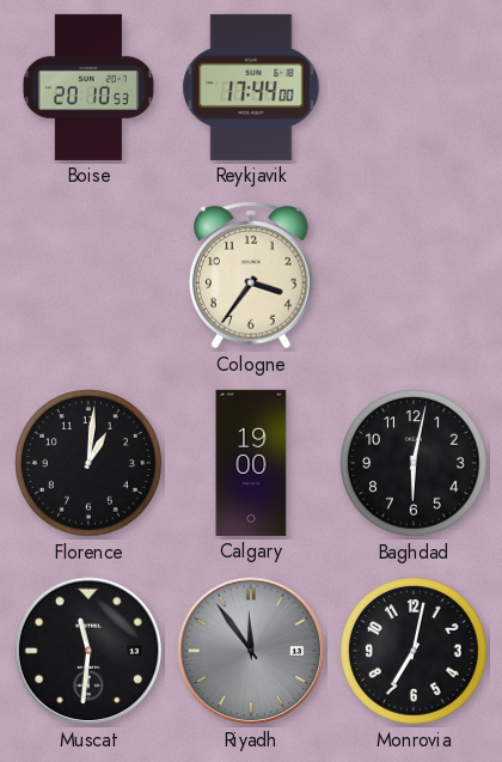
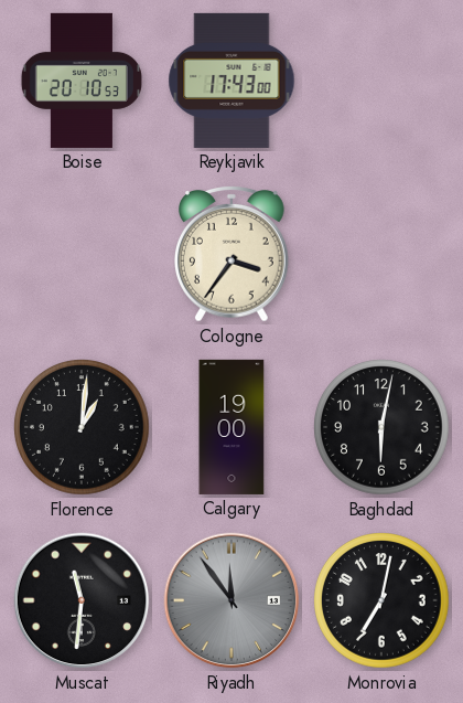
Reykjavik: 17:44 -> 17:43 (232, 81)
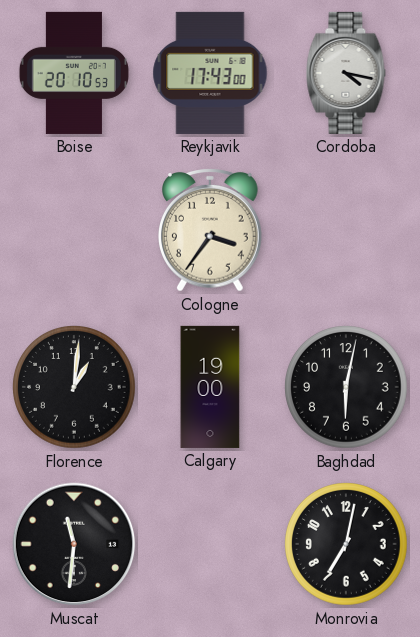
Cordoba: none -> 4:17 (346, 73)
Riyadh: 11:54 -> none (232, 600)
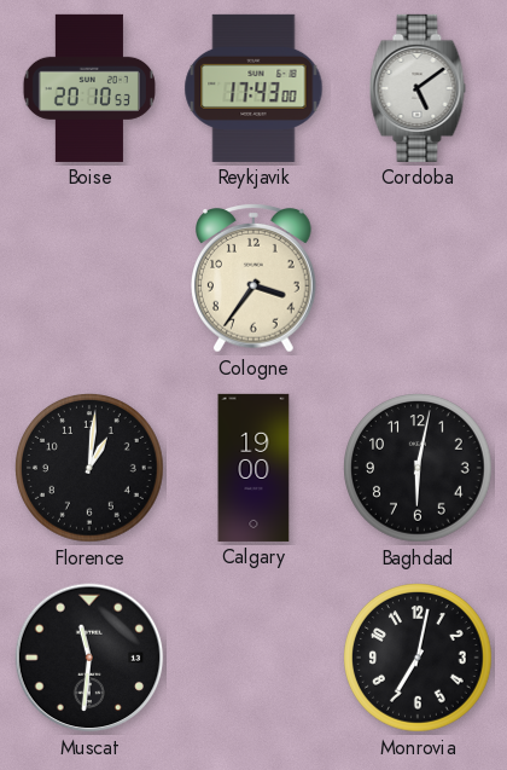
Cordoba: 4:17 -> 5:09 (418, 88)
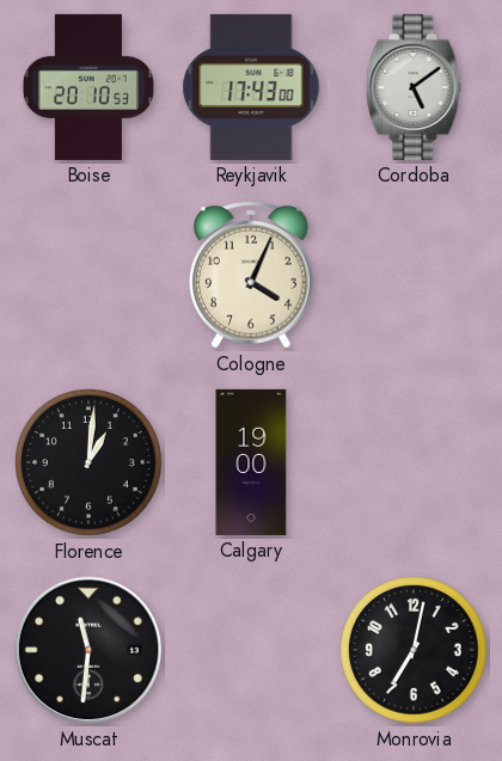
Cologne: 3:36 -> 4:04 (252, 276)
Baghdad: 6:02 -> none (418, 468)
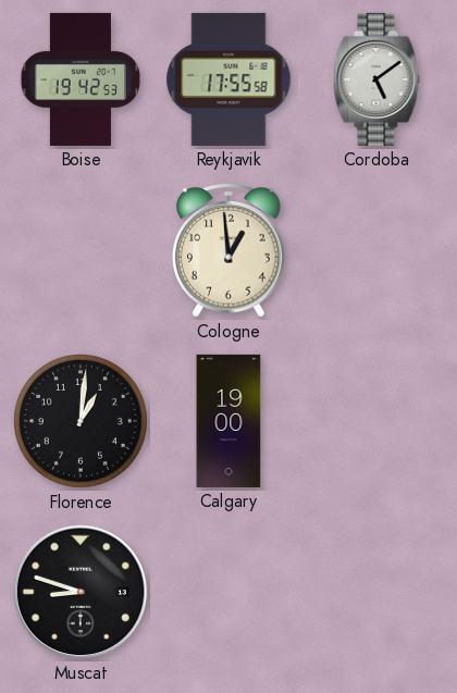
Boise: 20:10 -> 19:42 (81, 79)
Reykjavik: 17:43 -> 17:55 (228, 79)
Cologne: 4:04 -> 12:59 (230, 251)
Muscat: 11:31 -> 8:48 (81, 592)
Monrovia: 7:02 -> none (414, 650)
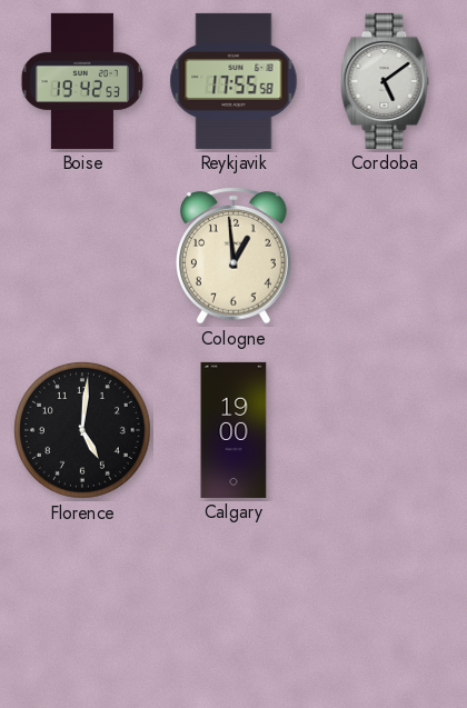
Florence: 1:01 -> 5:01 (82, 430)
Muscat: 8:48 -> none (81, 592)
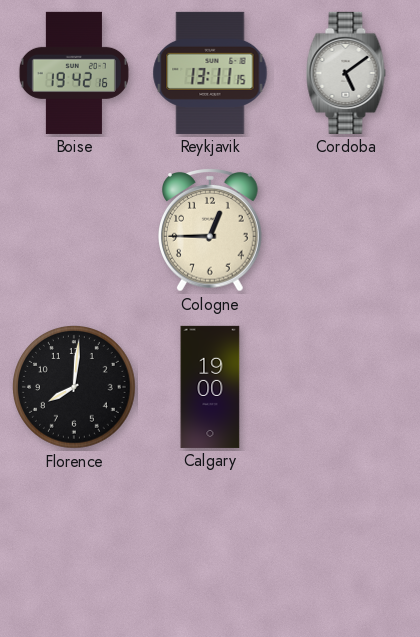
Boise: 19:42:53 -> 19:42:16 (74, 73)
Reykjavik: 17:55 -> 13:11 (210, 73)
Cologne: 12:59 -> 12:45 (211, 231)
Florence: 5:01 -> 8:01 (74, 387)
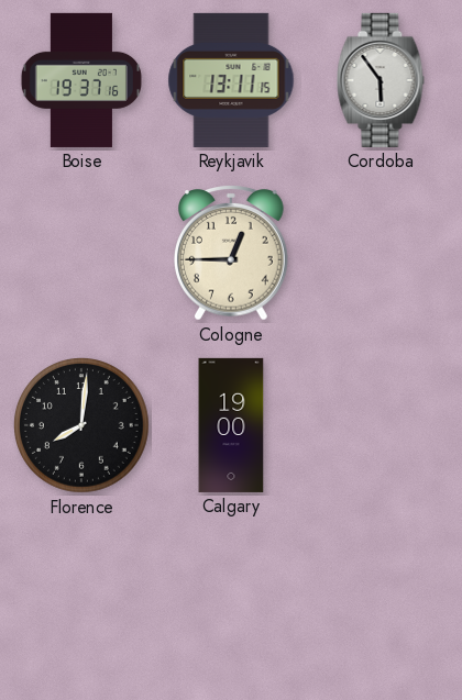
Boise: 19:42 -> 19:37 (81, 80)
Cordoba: 5:09 -> 5:54 (381, 80)
